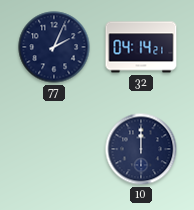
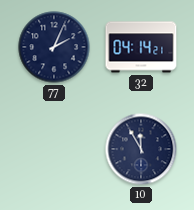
10: 12:00 -> 11:55 (141, 149)
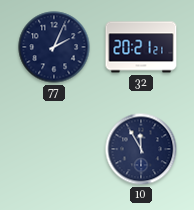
32: 04:14 -> 20:21 (141, 47)
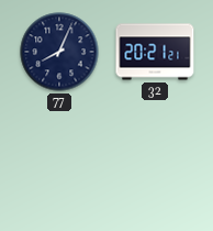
77: 2:04 -> 8:04 (59, 52)
10: 11:55 -> none (141, 149)
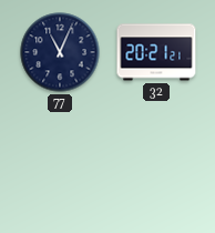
77: 8:04 -> 11:04 (60, 52)
